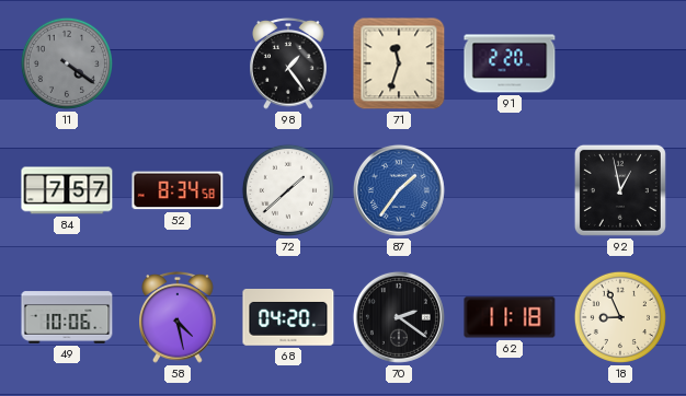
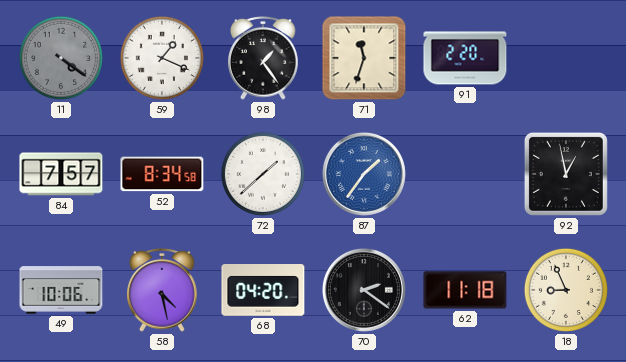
59: none -> 1:19 (162, 58)
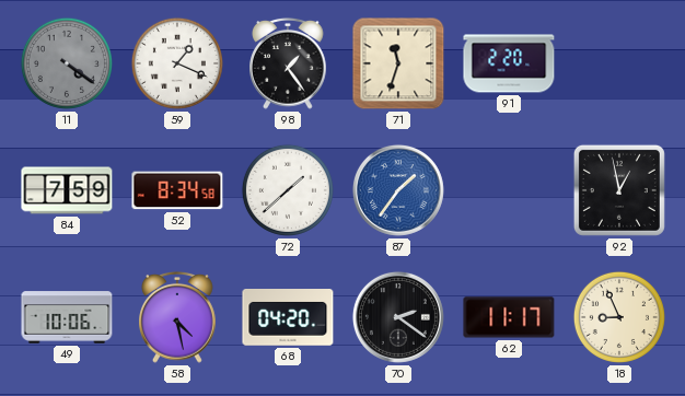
84: 7:57 -> 7:59 (67, 190)
62: 11:18 -> 11:17 (509, 317)
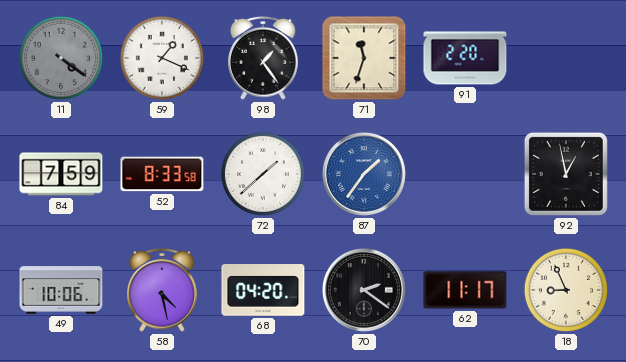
52: 8:34 -> 8:33 (162, 174)
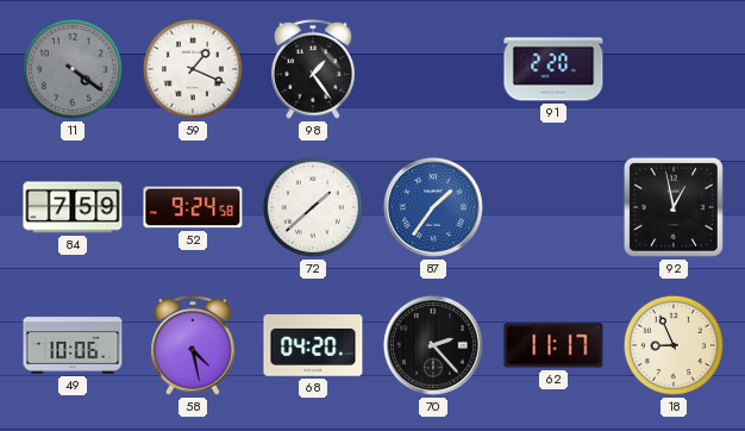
71: 11:33 -> none (364, 58)
52: 8:33 -> 9:24 (193, 207)
70: 2:21 -> 2:23 (433, 345)
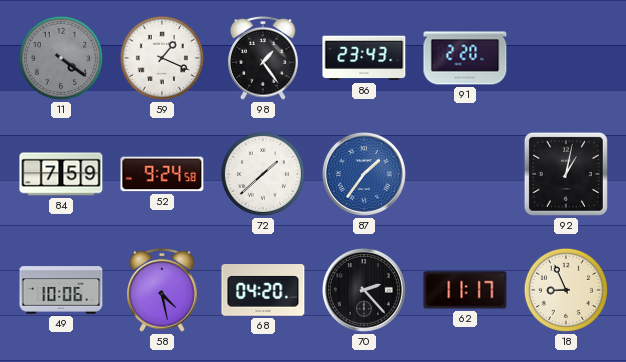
86: none -> 23:43 (364, 58)
92: 12:58 -> 1:02 (566, 174)
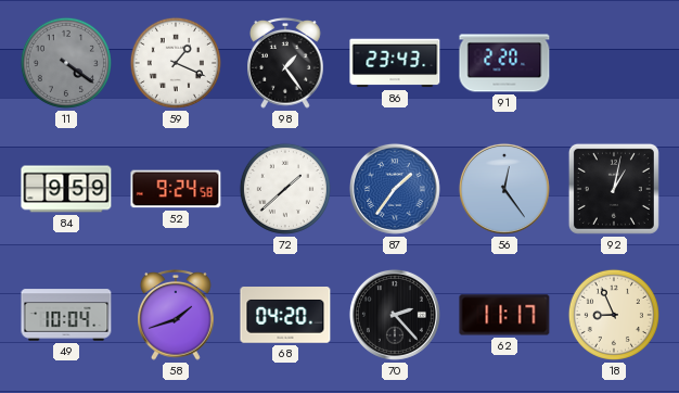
84: 7:59 -> 9:59 (66, 189)
56: none -> 12:24 (504, 189)
49: 10:06 -> 10:04 (66, 315)
58: 4:28 -> 1:42 (176, 315)
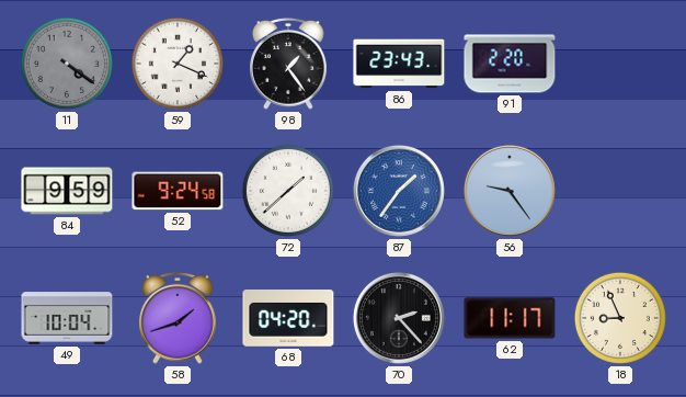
56: 12:24 -> 9:24 (510, 191)
92: 1:02 -> none (614, 189)
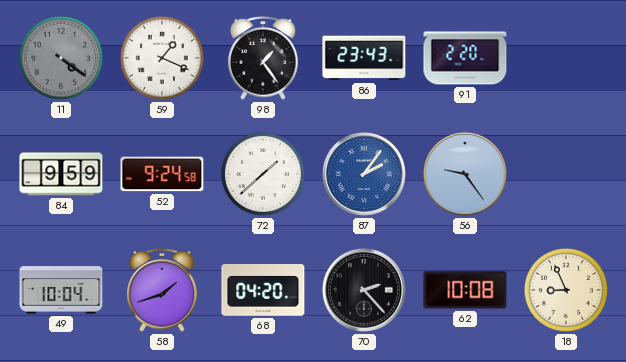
87: 1:36 -> 2:06 (364, 174)
62: 11:17 -> 10:08 (465, 290)
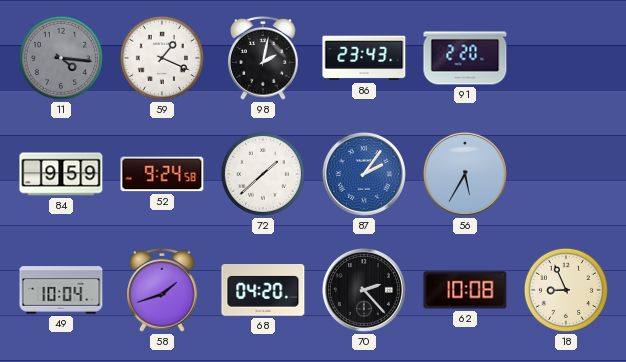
11: 4:21 -> 4:16 (61, 58)
98: 1:24 -> 2:02 (263, 58)
56: 9:24 -> 5:35 (465, 174)
